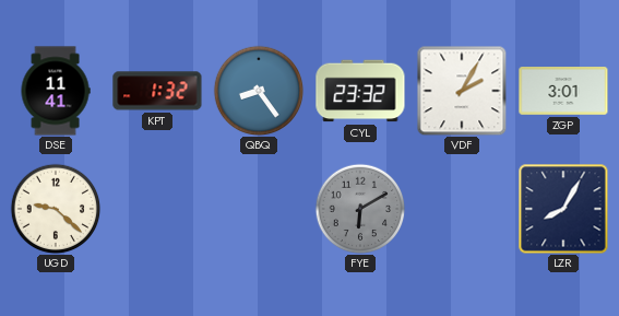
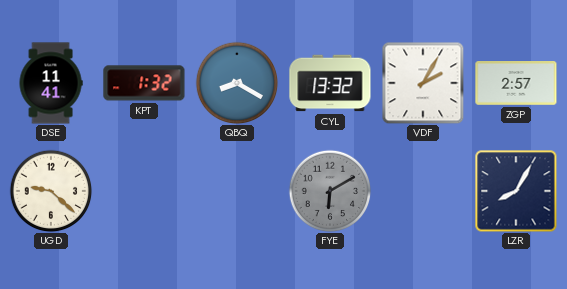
QBQ: 8:24 -> 8:20 (237, 83)
CYL: 23:32 -> 13:32 (330, 83)
ZGP: 3:01 -> 2:57 (516, 84)
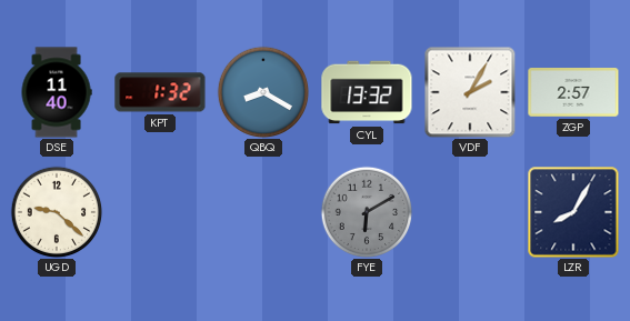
DSE: 11:41 -> 11:40 (57, 92)
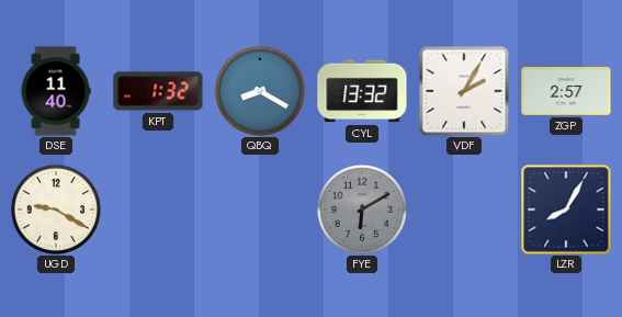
UGD: 9:22 -> 9:20 (56, 210)
